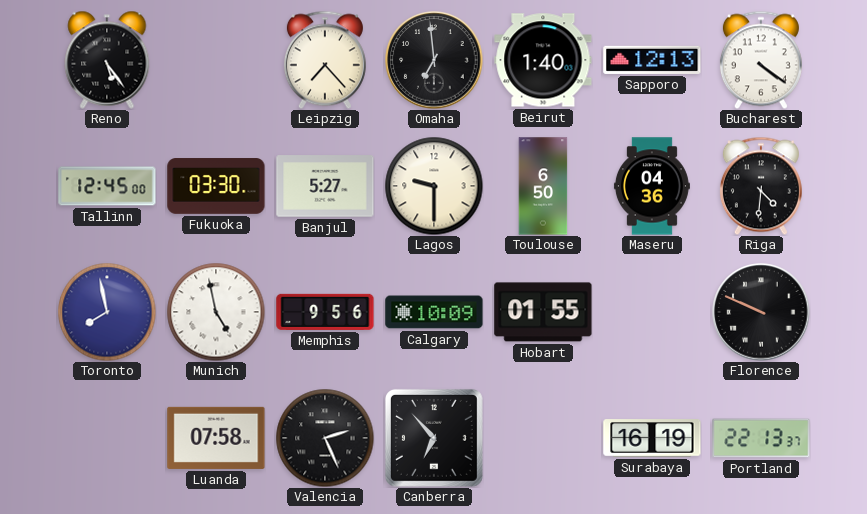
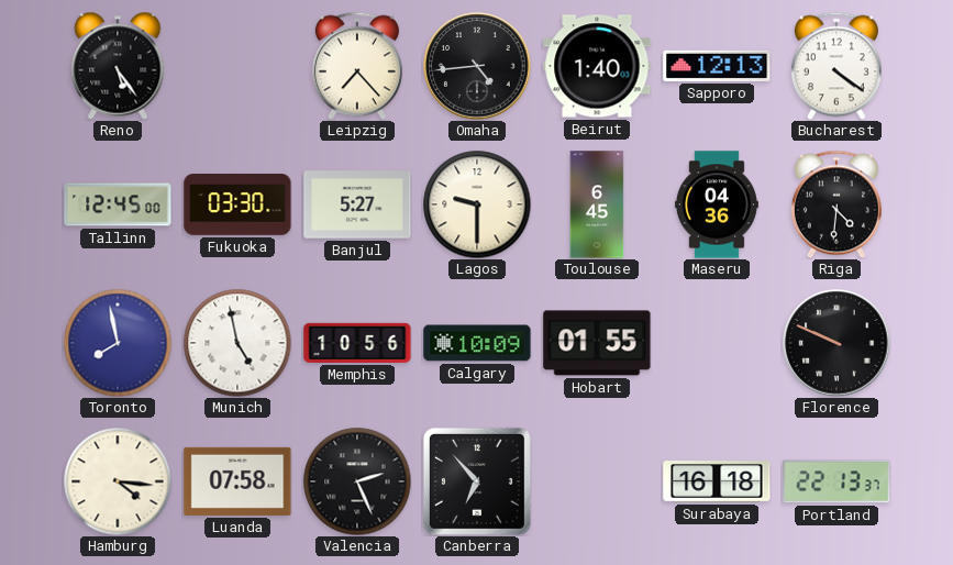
Omaha: 6:59 -> 4:44 (477, 66)
Toulouse: 6:50 -> 6:45 (597, 204)
Memphis: 9:56 -> 10:56 (357, 343)
Hamburg: none -> 4:16 (118, 481)
Surabaya: 16:19 -> 16:18 (717, 481)
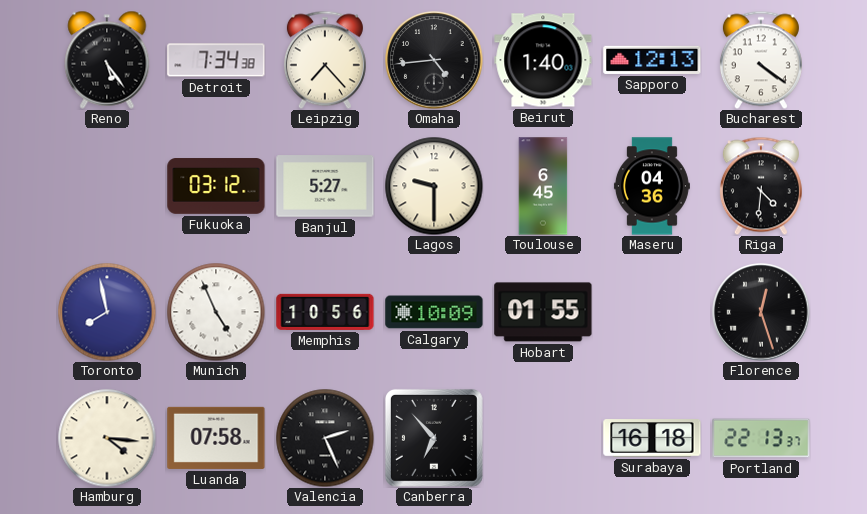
Detroit: none -> 7:34 (216, 60)
Tallinn: 12:45 -> none (118, 204)
Fukuoka: 03:30 -> 03:12 (216, 186)
Munich: 4:58 -> 4:56 (216, 312)
Florence: 9:49 -> 12:27 (761, 312)
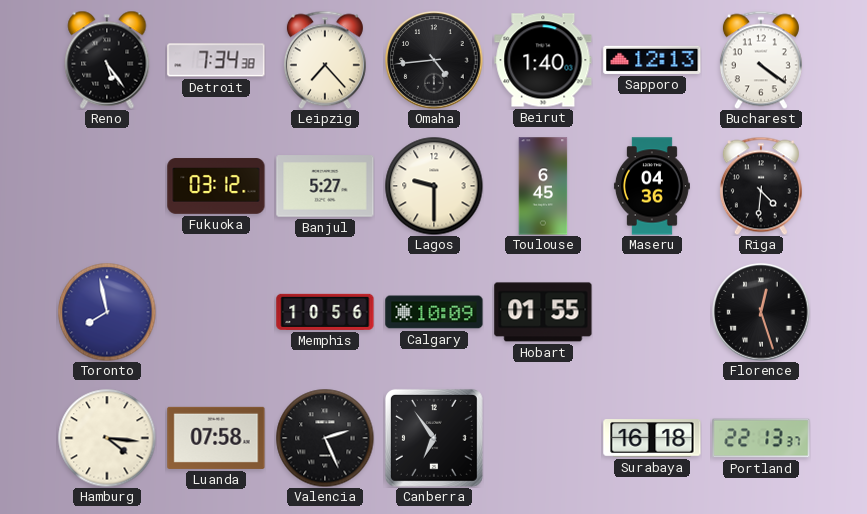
Munich: 4:56 -> none (216, 312)
Canberra: 6:53 -> 6:54 (434, 438)
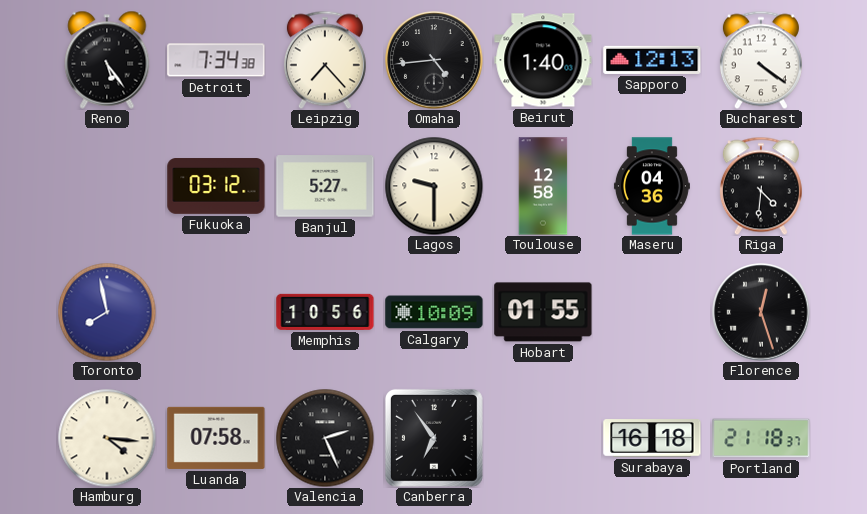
Toulouse: 6:45 -> 12:58 (543, 186)
Portland: 22:13 -> 21:18 (761, 438)
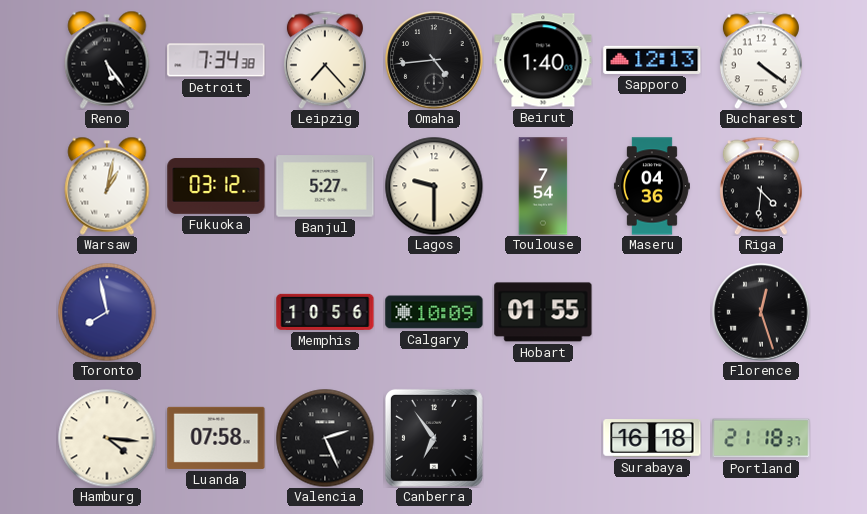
Warsaw: none -> 1:02 (107, 186)
Toulouse: 12:58 -> 7:54 (543, 186)
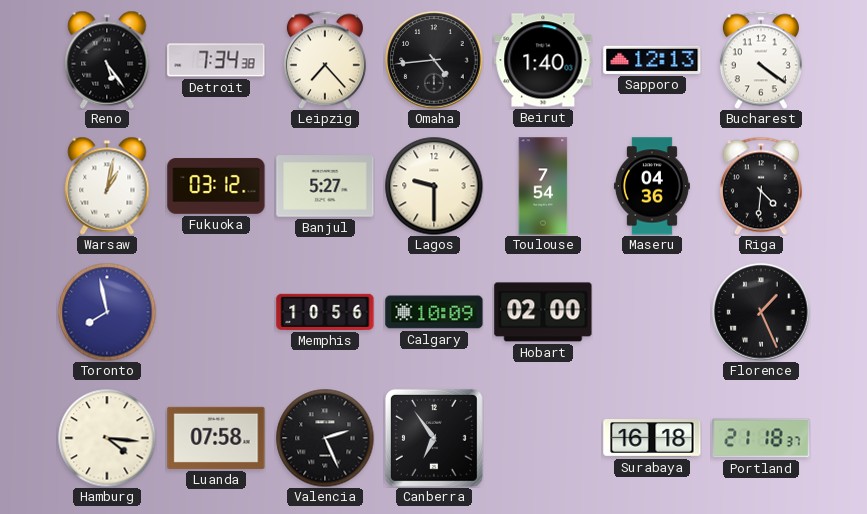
Hobart: 01:55 -> 02:00 (543, 312)
Florence: 12:27 -> 1:26 (761, 312)
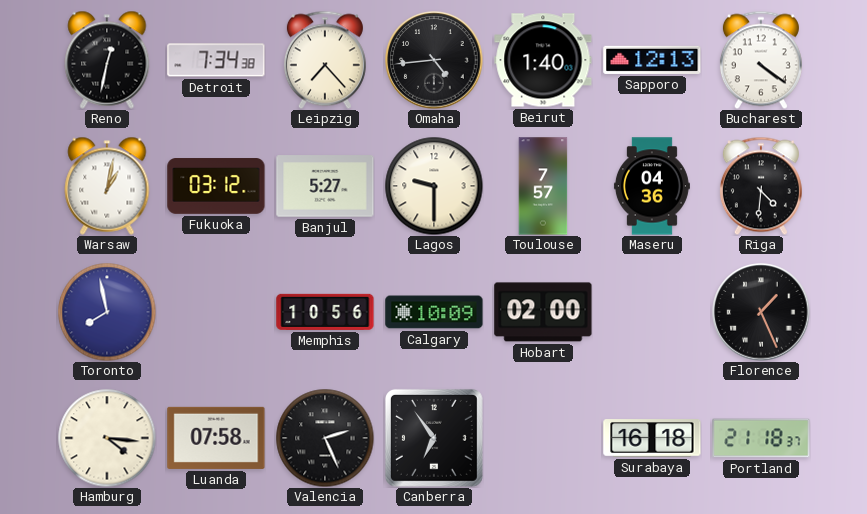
Reno: 5:24 -> 12:32 (107, 60)
Toulouse: 7:54 -> 7:57 (543, 186)
